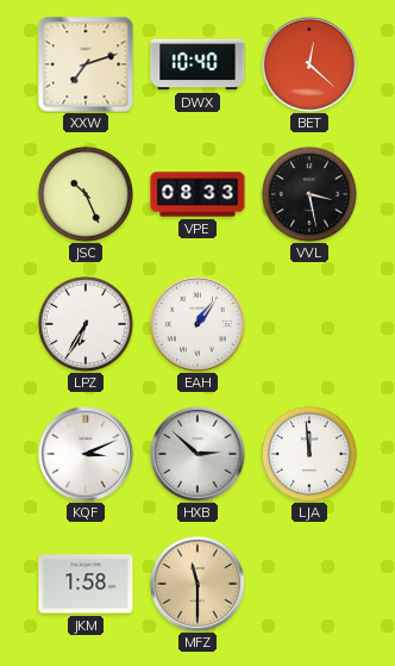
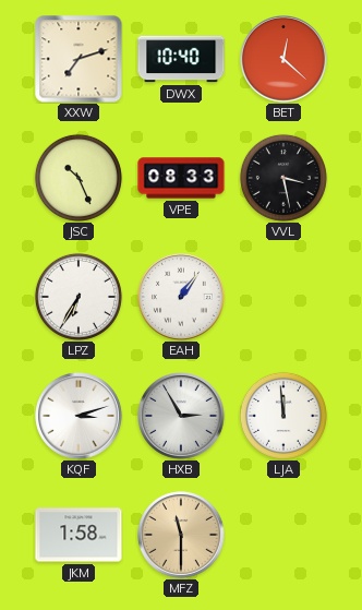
KQF: 3:11 -> 3:12 (80, 417)
HXB: 2:52 -> 2:55 (182, 417)
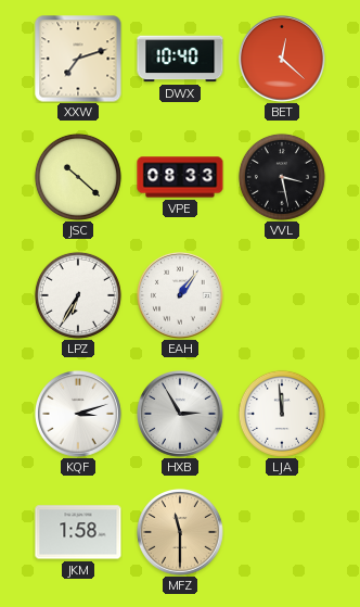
JSC: 10:26 -> 10:22 (78, 177)
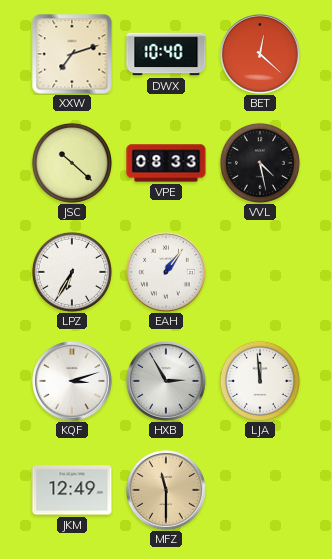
VVL: 3:28 -> 4:28 (260, 163)
JKM: 1:58 -> 12:49 (72, 490)
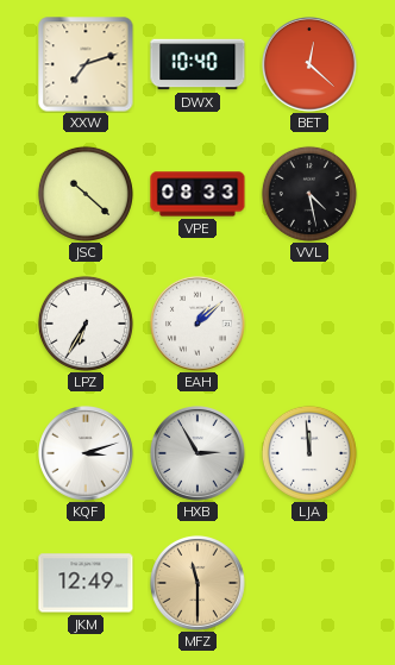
EAH: 1:06 -> 1:08 (199, 325)
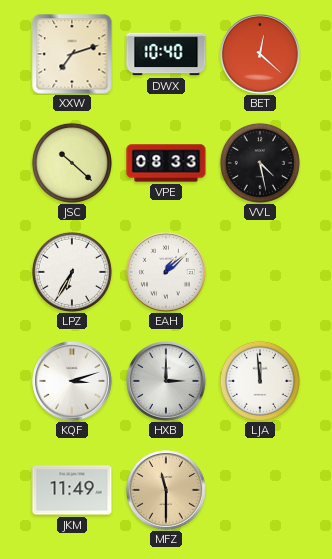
HXB: 2:55 -> 3:00 (167, 382)
JKM: 12:49 -> 11:49 (72, 490)
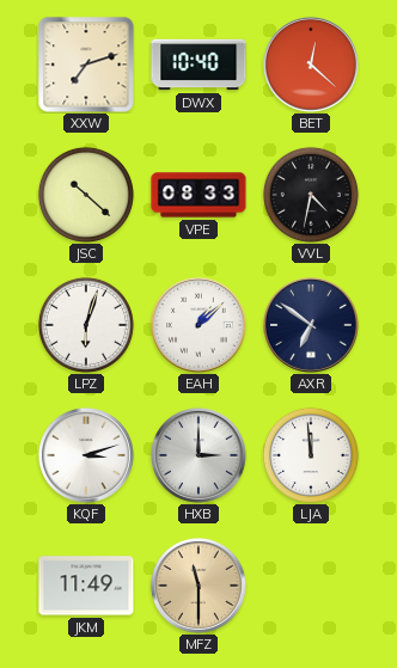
VVL: 4:28 -> 4:32 (311, 195)
LPZ: 6:35 -> 6:03 (86, 325)
AXR: none -> 6:51 (312, 326)
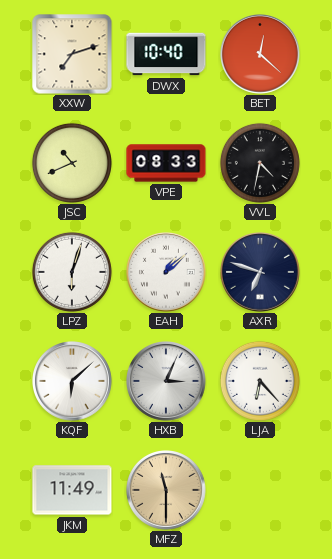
JSC: 10:22 -> 10:41 (72, 163)
AXR: 6:51 -> 6:48 (261, 273)
KQF: 3:12 -> 6:08 (73, 382)
HXB: 3:00 -> 3:04 (167, 382)
LJA: 11:59 -> 6:23 (260, 381)
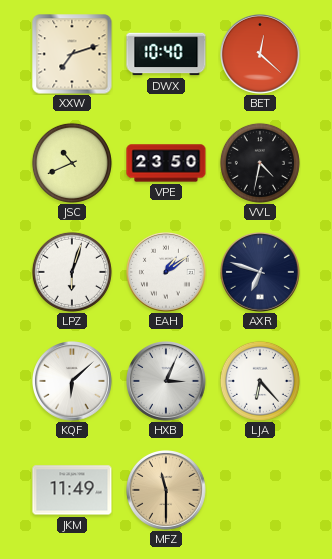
VPE: 08:33 -> 23:50 (166, 163)
EAH: 1:08 -> 1:09 (167, 273)
